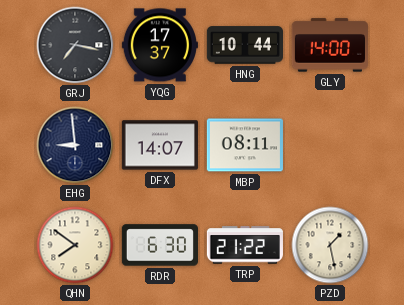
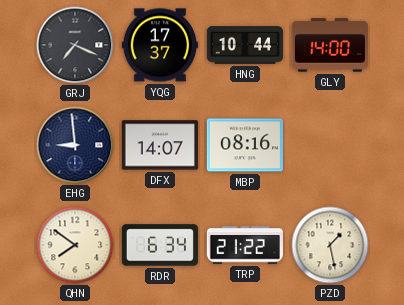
GRJ: 7:17 -> 7:19 (75, 45)
MBP: 08:11 -> 08:16 (245, 145)
RDR: 6:30 -> 6:34 (159, 245)
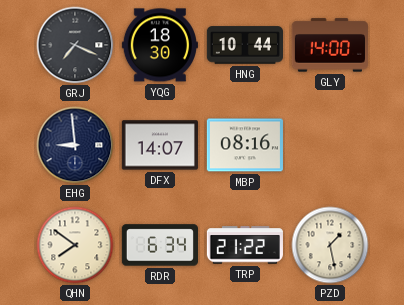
YQG: 17:37 -> 18:30 (160, 45)
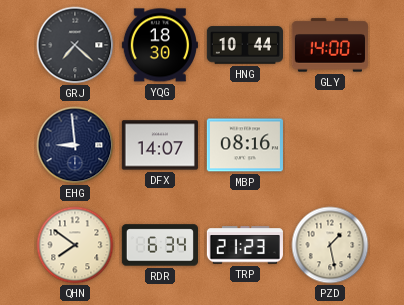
GRJ: 7:19 -> 7:22 (75, 45)
TRP: 21:22 -> 21:23 (245, 245)
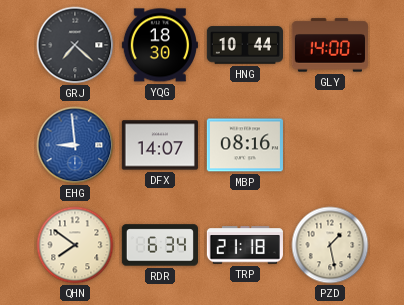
EHG dial: navy -> blue (75, 145)
TRP: 21:23 -> 21:18 (245, 245)
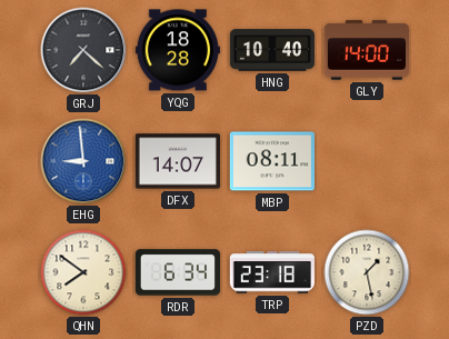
YQG: 18:30 -> 18:28 (178, 50)
HNG: 10:44 -> 10:40 (271, 50)
MBP: 08:16 -> 08:11 (272, 161)
TRP: 21:18 -> 23:18 (272, 272)
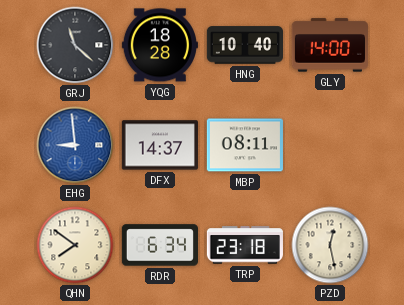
GRJ: 7:22 -> 11:22 (75, 45)
DFX: 14:07 -> 14:37 (160, 145)
PZD: 1:28 -> 12:28 (330, 245)
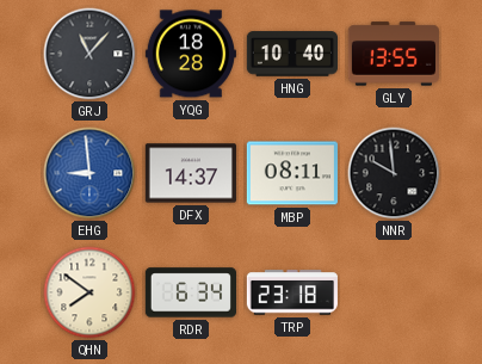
GRJ: 11:22 -> 11:07 (89, 54)
GLY: 14:00 -> 13:55 (394, 54)
NNR: none -> 9:59 (394, 173)
PZD: 12:28 -> none (330, 245)
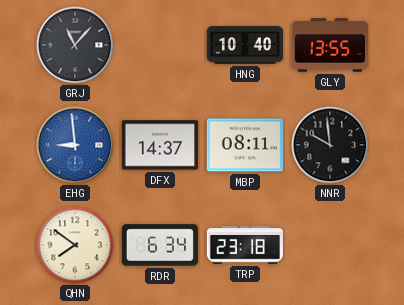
YQG: 18:28 -> none (191, 54)
